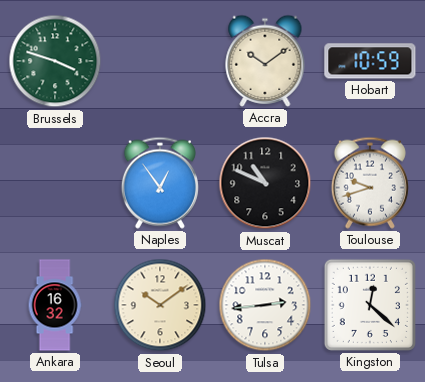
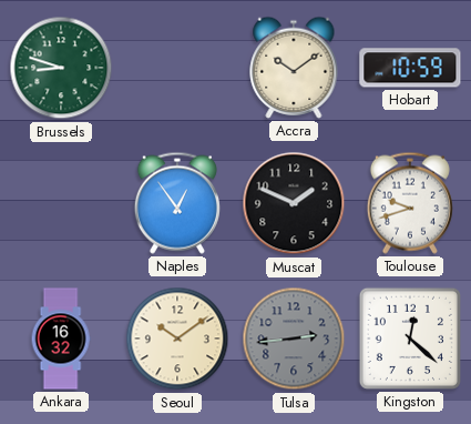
Brussels: 3:48 -> 8:48 (61, 68)
Muscat: 10:49 -> 1:49 (294, 203)
Tulsa dial: white -> grey (294, 339)
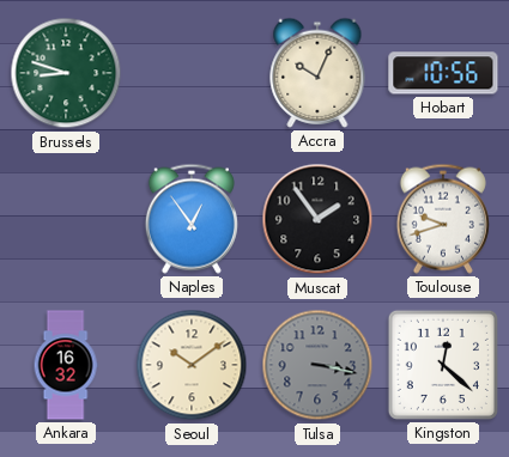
Accra: 10:09 -> 10:04 (317, 73)
Hobart: 10:59 -> 10:56 (443, 73)
Muscat: 1:49 -> 1:54 (317, 219)
Tulsa: 2:44 -> 3:17 (317, 365)
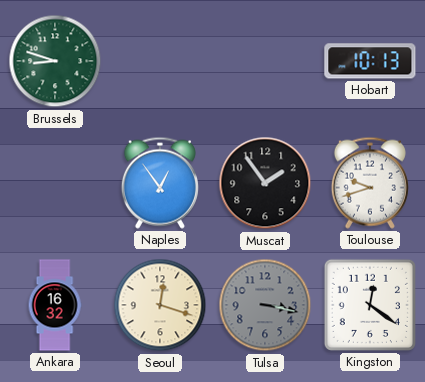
Accra: 10:04 -> none (317, 73)
Hobart: 10:56 -> 10:13 (370, 61)
Seoul: 10:09 -> 12:18 (160, 305)
Kingston: 12:22 -> 12:21 (370, 305)
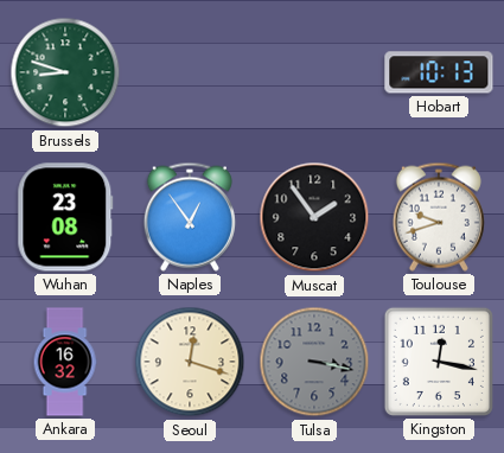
Wuhan: none -> 23:08 (65, 217)
Kingston: 12:21 -> 12:17 (439, 362)
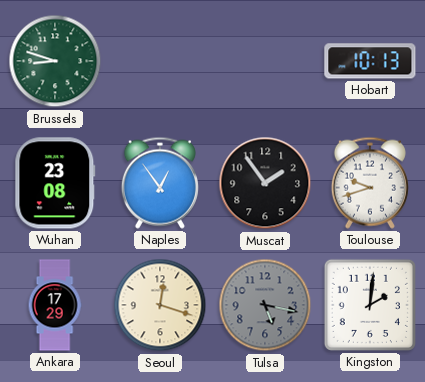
Ankara: 16:32 -> 17:29 (55, 305)
Tulsa: 3:17 -> 5:17 (265, 305)
Kingston: 12:17 -> 2:01 (370, 305)
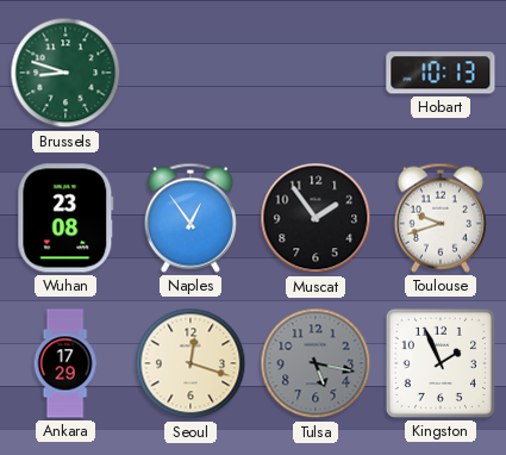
Kingston: 2:01 -> 1:56 (441, 363)
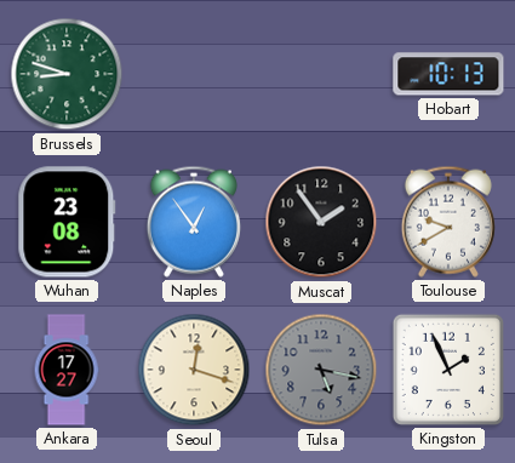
Toulouse: 9:42 -> 9:40 (448, 222)
Ankara: 17:29 -> 17:27 (67, 370)
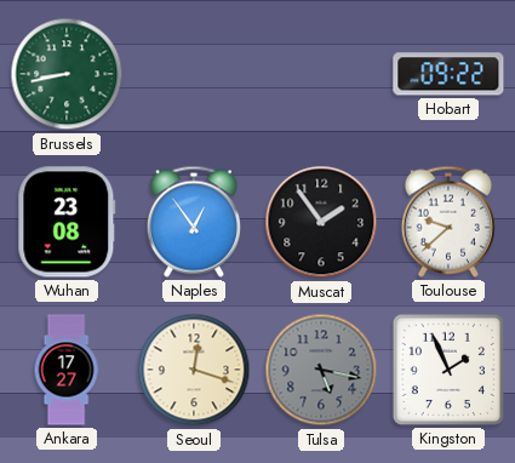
Brussels: 8:48 -> 8:43 (67, 74)
Hobart: 10:13 -> 09:22 (448, 74)
Toulouse: 9:40 -> 9:38 (448, 222)
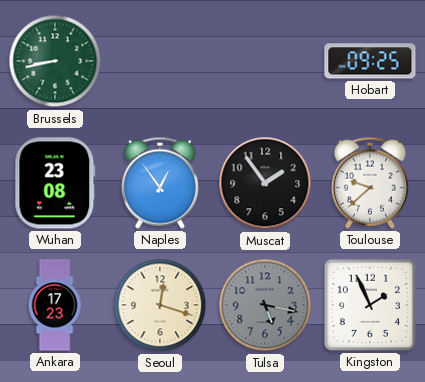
Hobart: 09:22 -> 09:25 (370, 61)
Ankara: 17:27 -> 17:23 (55, 305)
